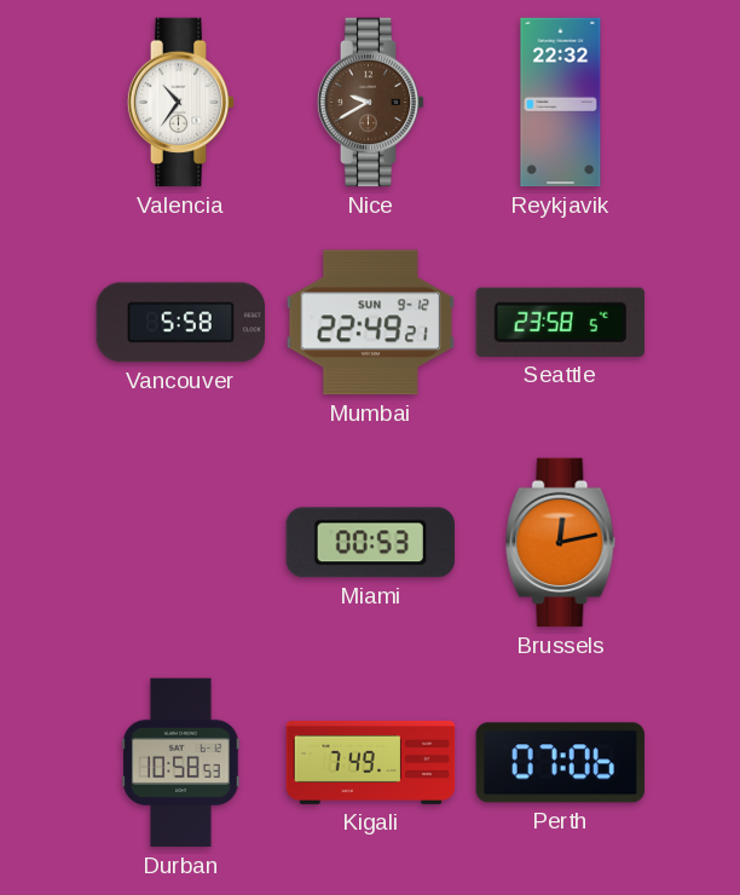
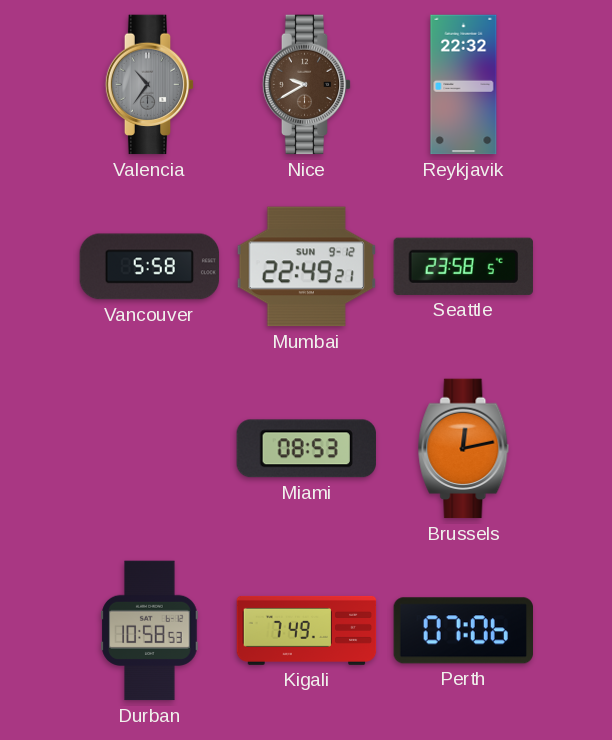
Valencia dial: white -> grey (150, 85)
Miami: 00:53 -> 08:53 (306, 449)
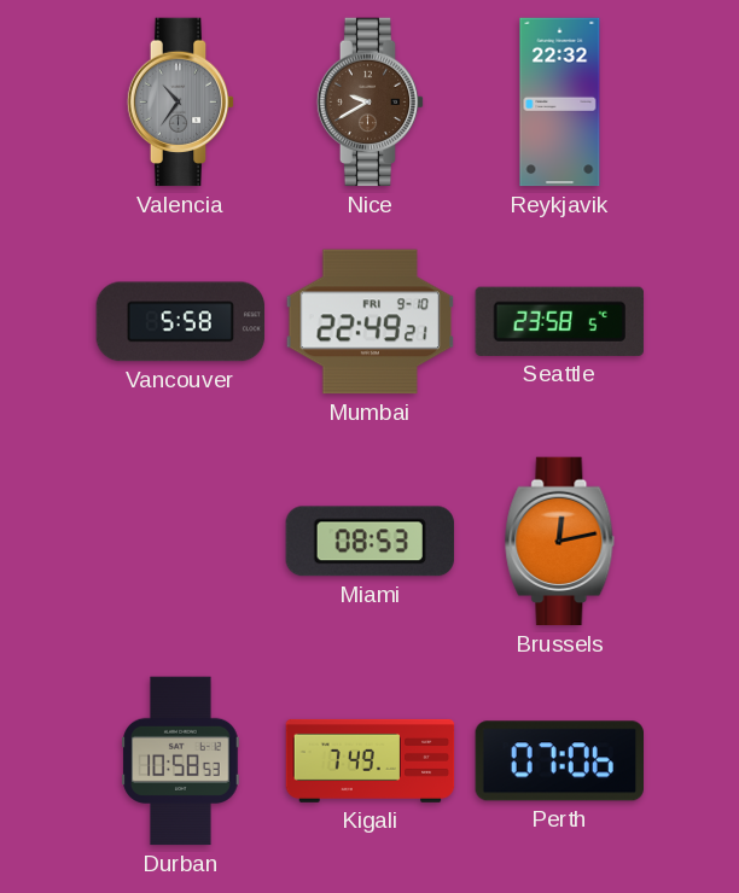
Mumbai date: SUN 9-12 -> FRI 9-10 (371, 322)
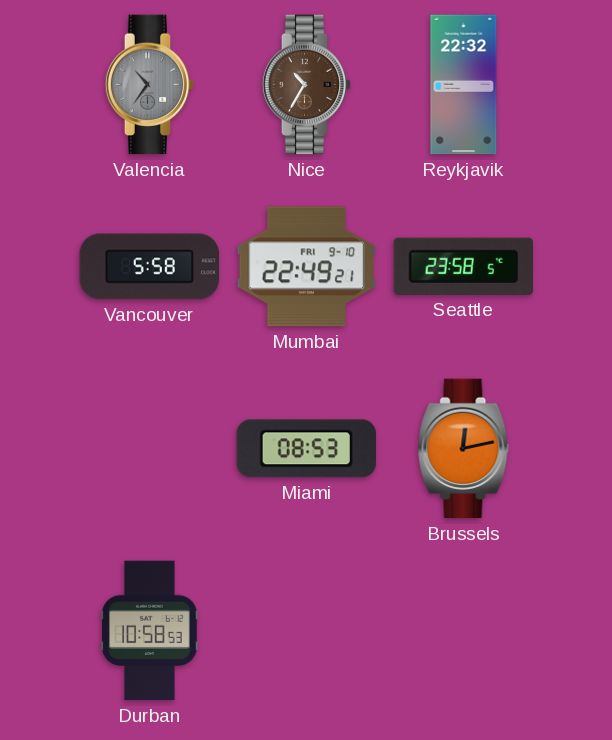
Nice: 9:40 -> 10:35 (307, 85)
Kigali: 7:49 -> none (371, 760)
Perth: 07:06 -> none (559, 761)
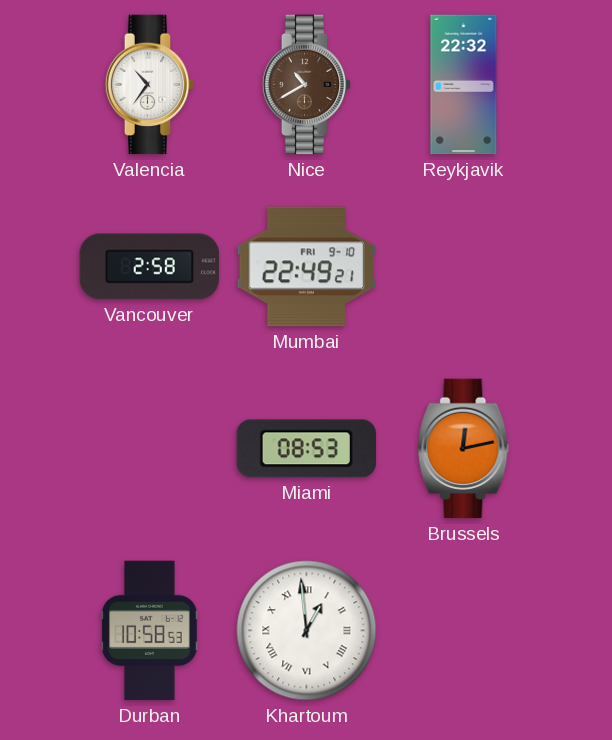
Valencia dial: grey -> white (150, 85)
Nice: 10:35 -> 10:40 (307, 85)
Vancouver: 5:58 -> 2:58 (150, 267)
Seattle: 23:58 -> none (463, 266)
Khartoum: none -> 12:59 (307, 631)
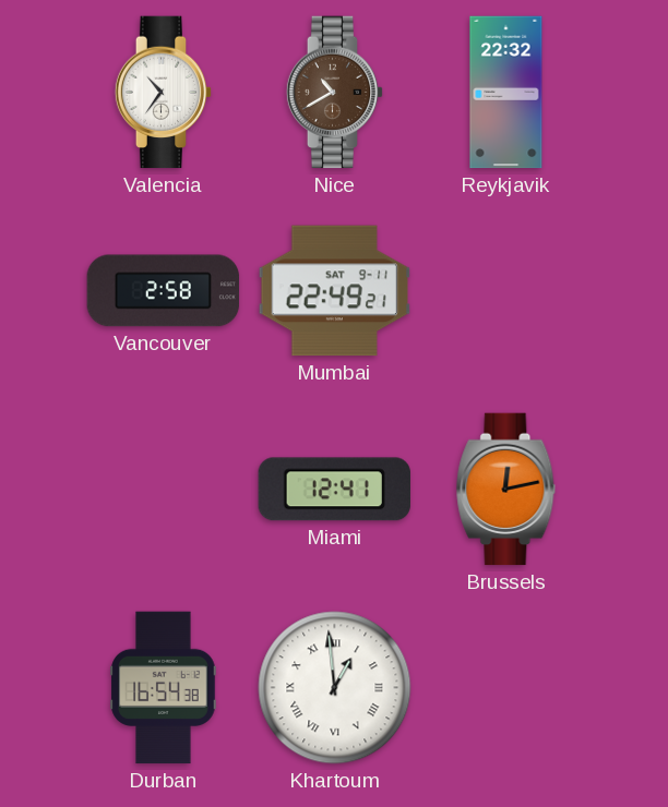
Mumbai date: FRI 9-10 -> SAT 9-11 (335, 291)
Miami: 08:53 -> 12:41 (334, 490)
Durban: 10:58 -> 16:54 (164, 688)
